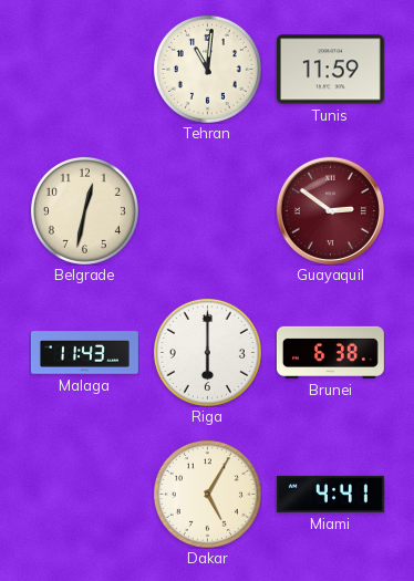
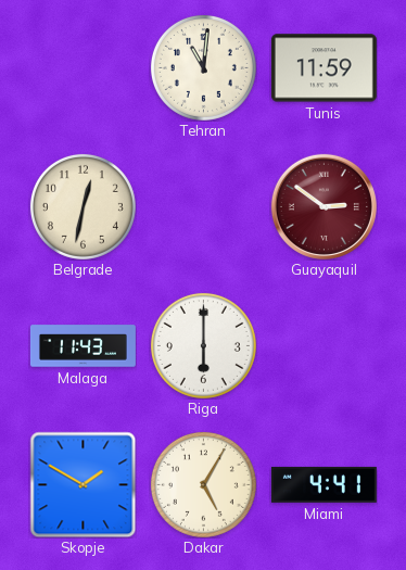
Brunei: 6:38 -> none (330, 352)
Skopje: none -> 1:50 (83, 484)
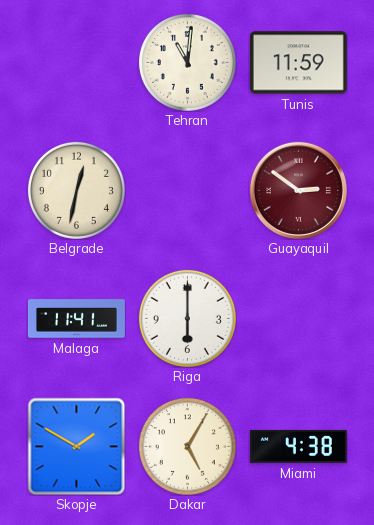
Malaga: 11:43 -> 11:41 (76, 319)
Miami: 4:41 -> 4:38 (298, 446)
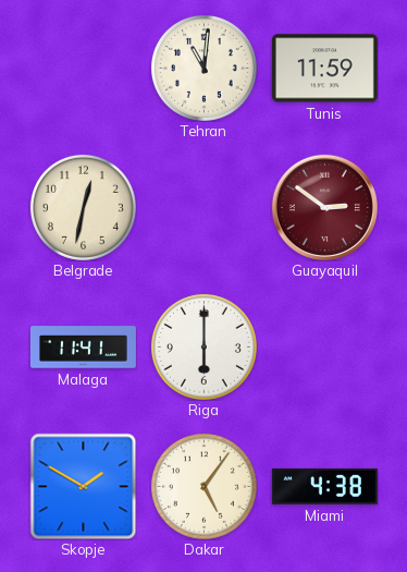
Dakar: 5:05 -> 5:06 (203, 486)
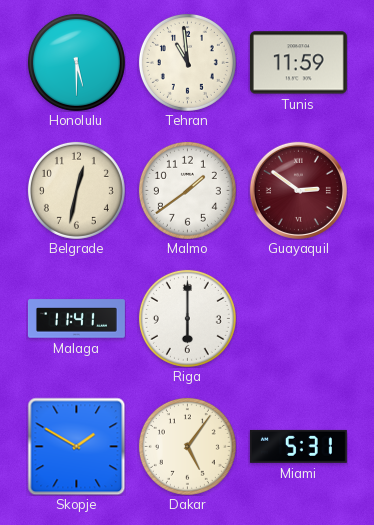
Honolulu: none -> 5:30 (76, 62)
Tehran: 11:01 -> 10:59 (187, 62)
Malmo: none -> 1:39 (187, 190)
Miami: 4:38 -> 5:31 (298, 446)
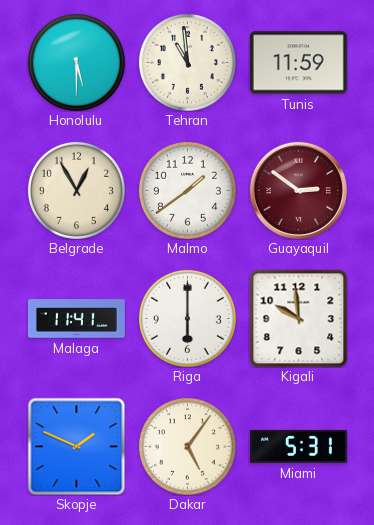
Belgrade: 12:32 -> 12:55 (76, 190)
Kigali: none -> 9:59 (298, 318)
Skopje: 1:50 -> 1:49 (76, 446)
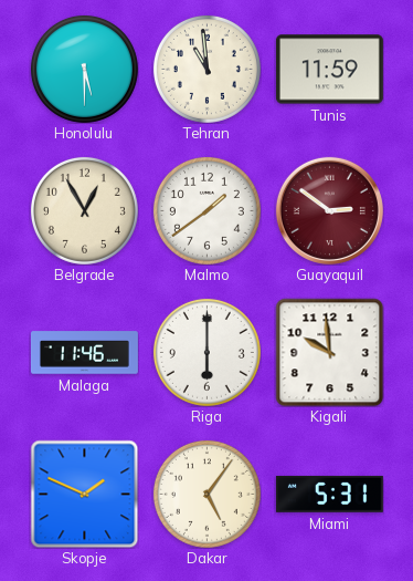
Malaga: 11:41 -> 11:46 (84, 353)
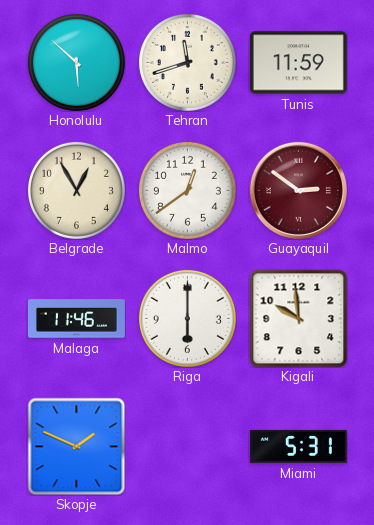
Honolulu: 5:30 -> 5:52 (76, 62)
Tehran: 10:59 -> 11:42 (187, 62)
Malmo: 1:39 -> 12:39 (187, 190)
Dakar: 5:06 -> none (206, 494)
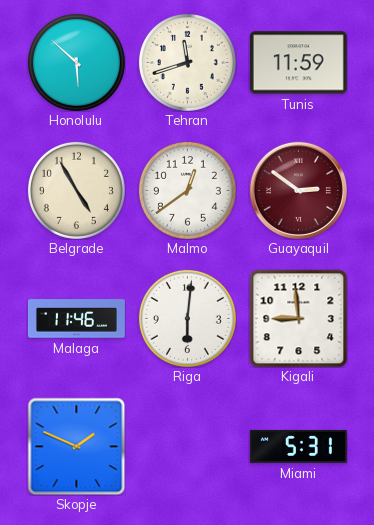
Belgrade: 12:55 -> 4:55 (76, 190)
Riga: 6:00 -> 6:01 (187, 318)
Kigali: 9:59 -> 8:59 (298, 318)
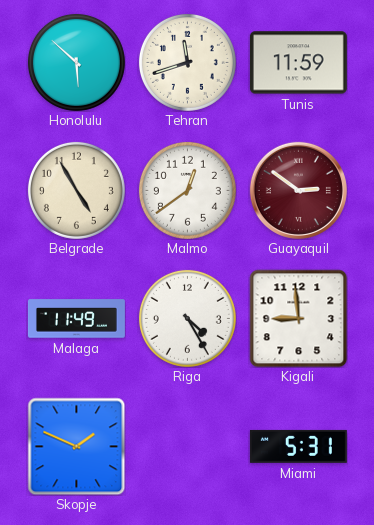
Malaga: 11:46 -> 11:49 (76, 319)
Riga: 6:01 -> 4:25 (187, 318)
